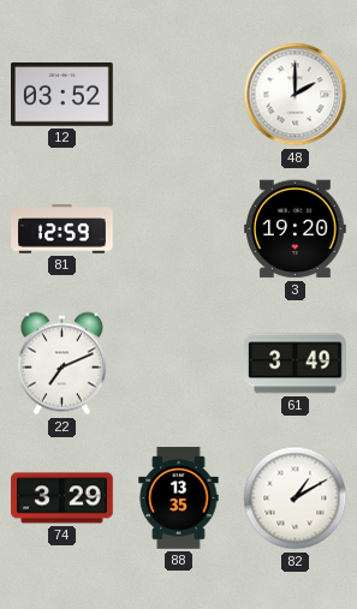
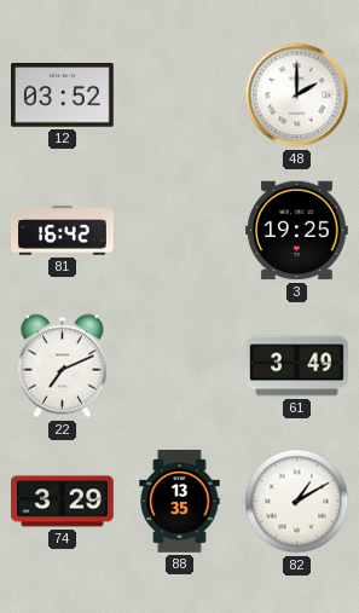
81: 12:59 -> 16:42 (63, 231)
3: 19:20 -> 19:25 (297, 231)
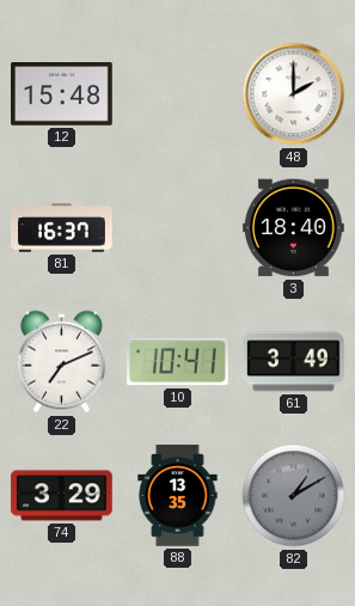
12: 03:52 -> 15:48 (62, 94)
81: 16:42 -> 16:37 (62, 228)
3: 19:25 -> 18:40 (294, 228)
10: none -> 10:41 (178, 362)
82 dial: white -> grey (294, 496)
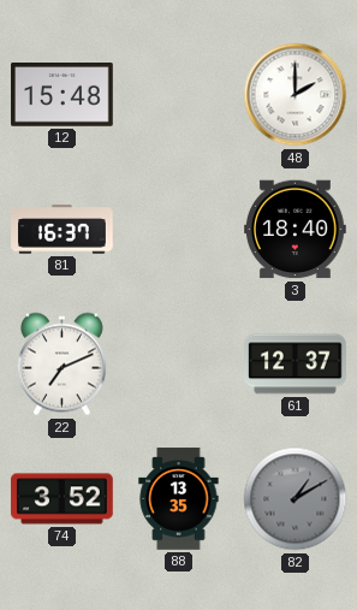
10: 10:41 -> none (178, 362)
61: 3:49 -> 12:37 (296, 365)
74: 3:29 -> 3:52 (63, 499)
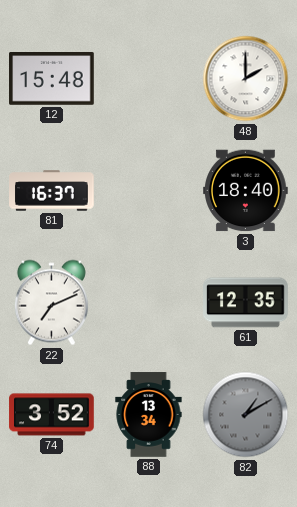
61: 12:37 -> 12:35 (246, 303)
88: 13:35 -> 13:34 (149, 415)
